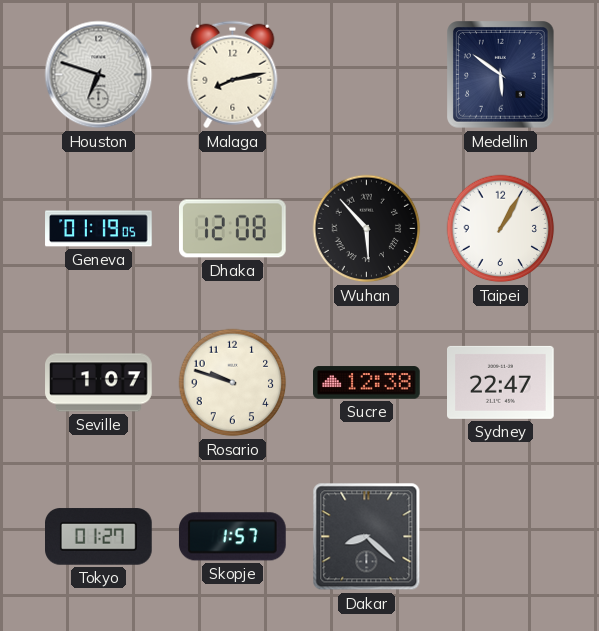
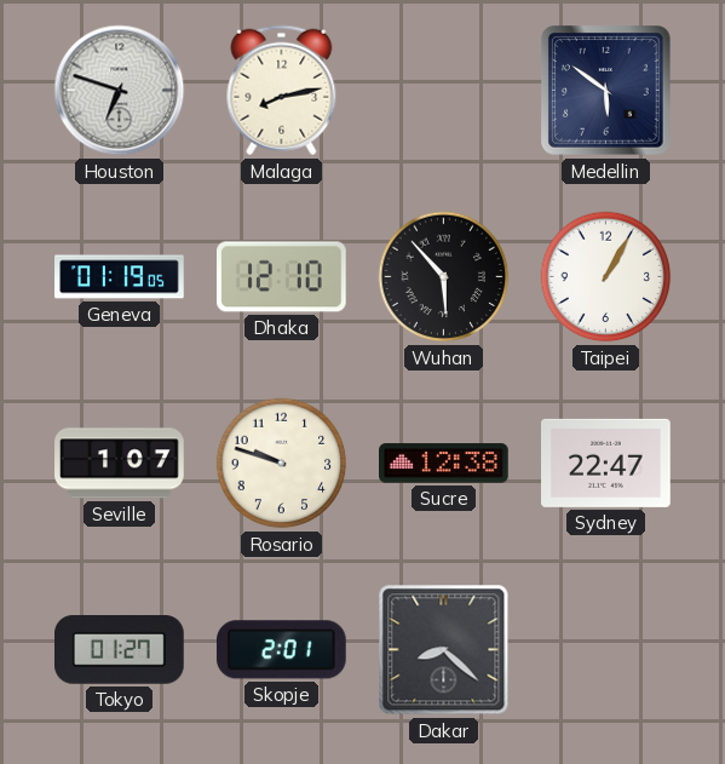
Dhaka: 12:08 -> 12:10 (282, 277)
Skopje: 1:57 -> 2:01 (281, 650)
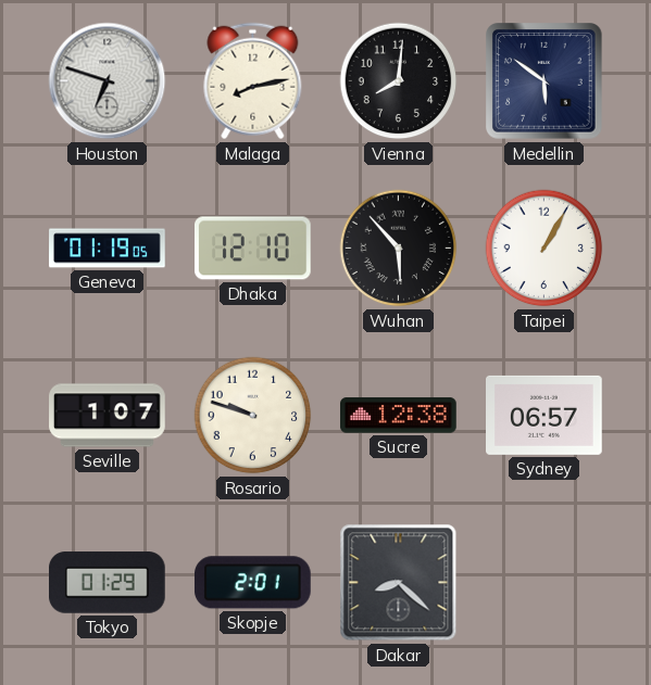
Vienna: none -> 8:01 (399, 81)
Sydney: 22:47 -> 06:57 (544, 415)
Tokyo: 01:27 -> 01:29 (108, 583)
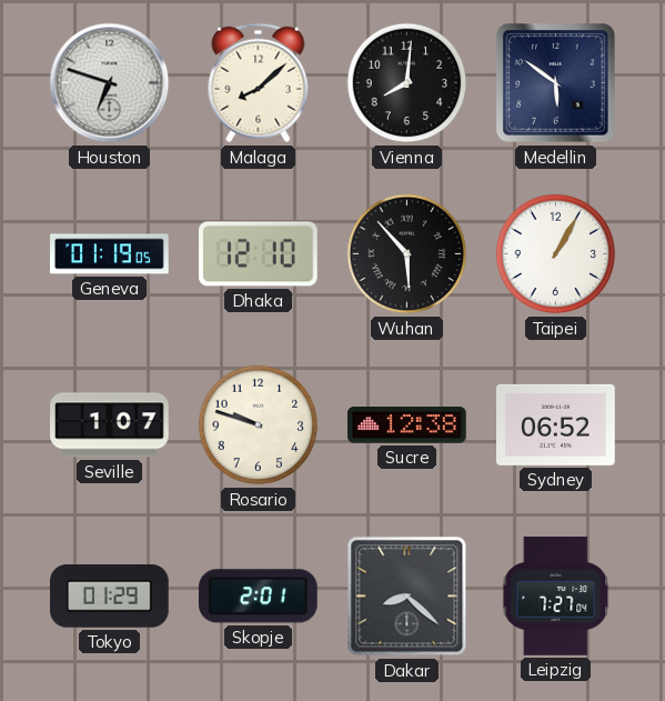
Malaga: 8:13 -> 8:08 (259, 83)
Sydney: 06:57 -> 06:52 (556, 424)
Leipzig: none -> 7:27 (556, 597)
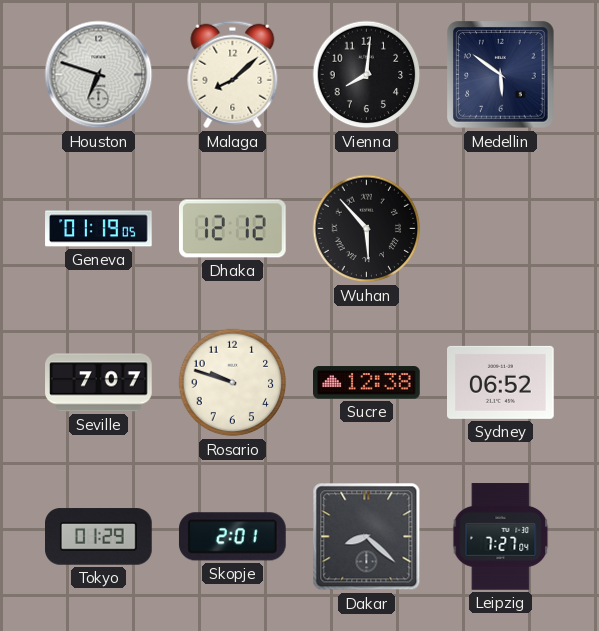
Dhaka: 12:10 -> 12:12 (233, 229)
Taipei: 1:05 -> none (556, 254)
Seville: 1:07 -> 7:07 (99, 383)
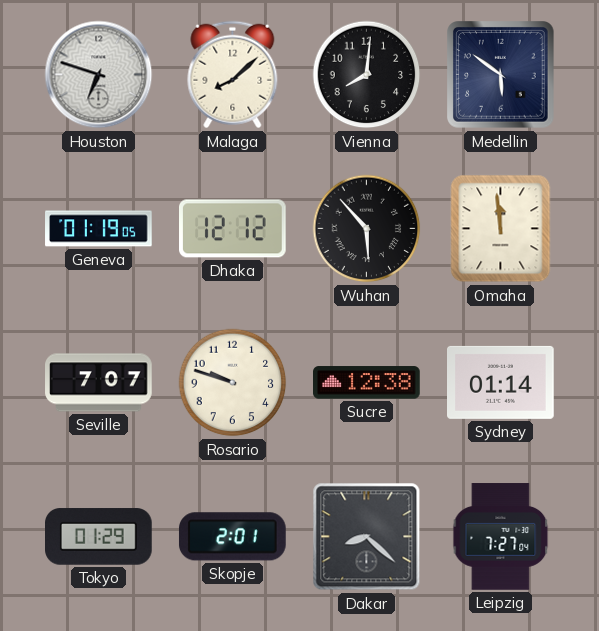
Omaha: none -> 11:59 (501, 229)
Sydney: 06:52 -> 01:14 (501, 382)
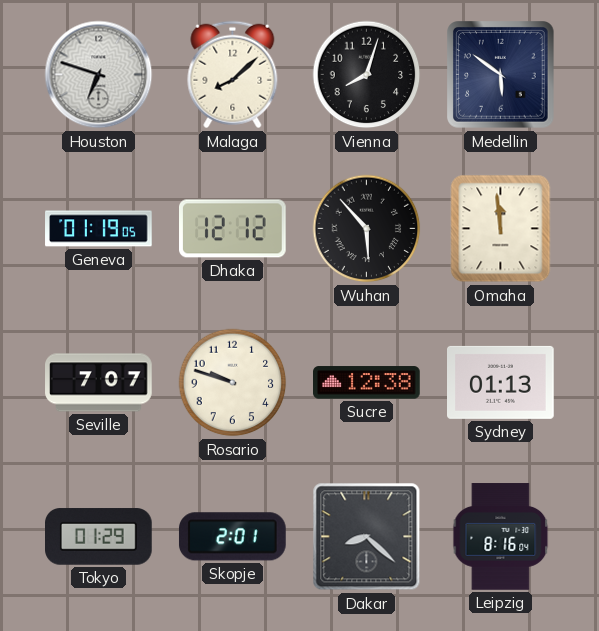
Vienna: 8:01 -> 8:03 (367, 75)
Sydney: 01:14 -> 01:13 (501, 382)
Leipzig: 7:27 -> 8:16 (501, 537)
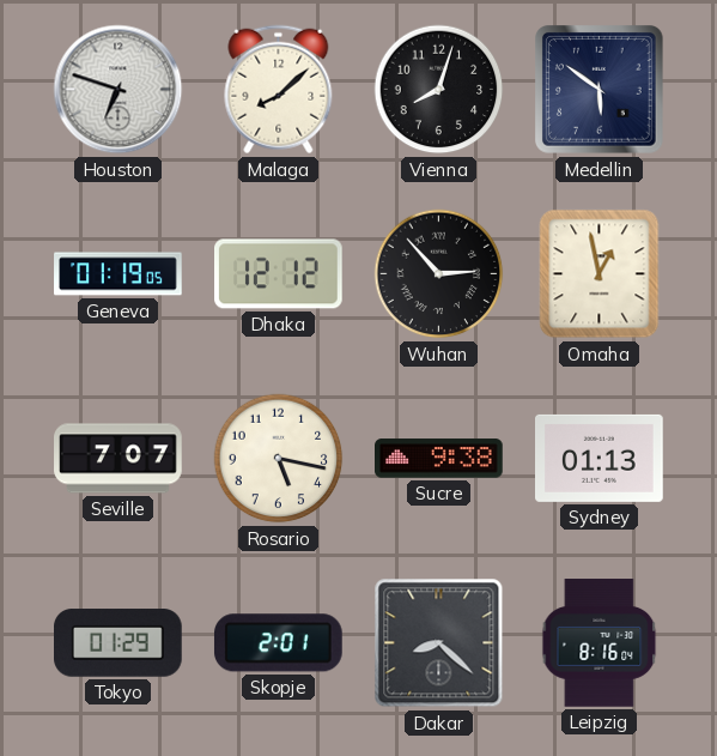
Wuhan: 5:53 -> 2:53 (439, 274)
Omaha: 11:59 -> 12:58 (600, 274)
Rosario: 9:48 -> 5:17 (279, 459)
Sucre: 12:38 -> 9:38 (439, 459)
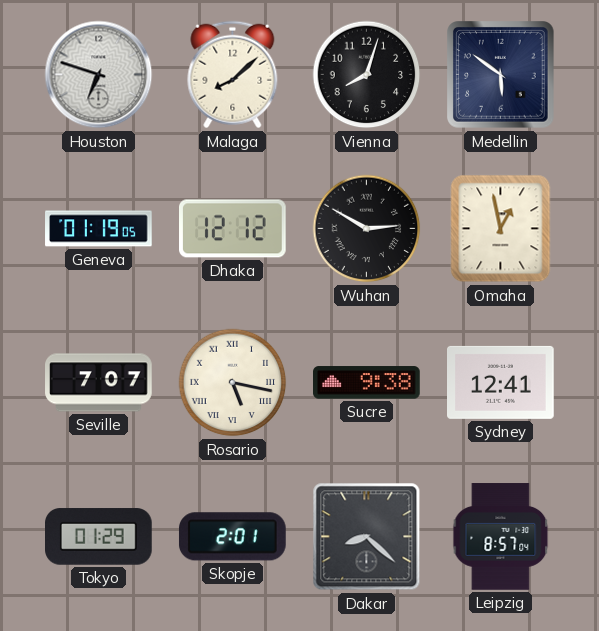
Wuhan: 2:53 -> 2:50 (367, 229)
Rosario numerals: Arabic -> Roman (233, 383)
Sydney: 01:13 -> 12:41 (501, 382)
Leipzig: 8:16 -> 8:57 (501, 537)
